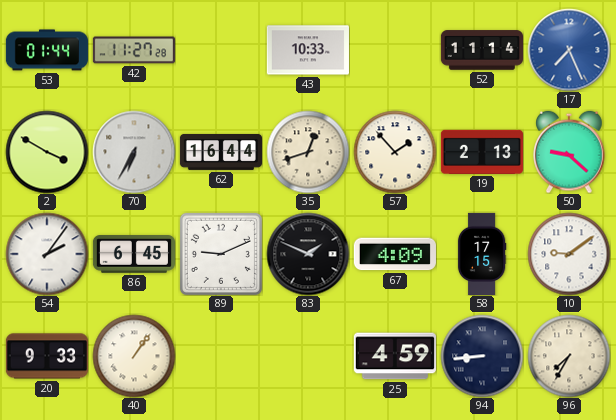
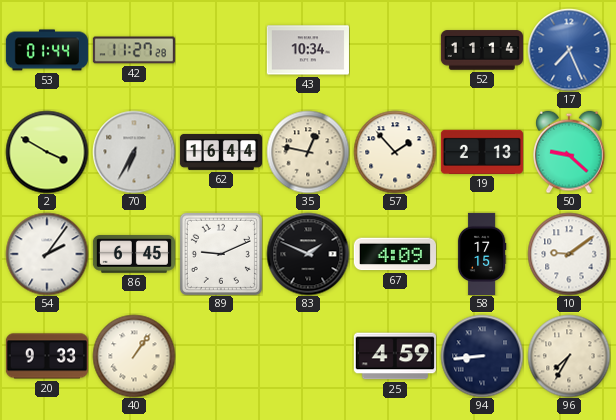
43: 10:33 -> 10:34 (308, 50)
35: 12:42 -> 12:47 (308, 152)
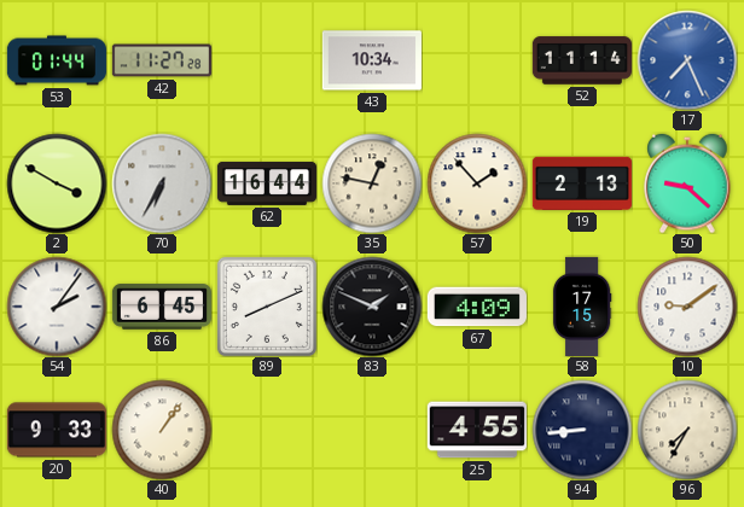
89: 9:11 -> 8:11 (267, 307)
25: 4:59 -> 4:55 (477, 430)
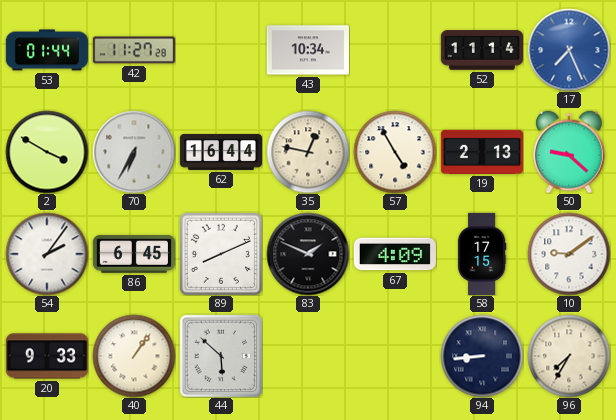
57: 1:53 -> 4:55 (395, 152)
44: none -> 5:52 (221, 356)
25: 4:55 -> none (477, 430)
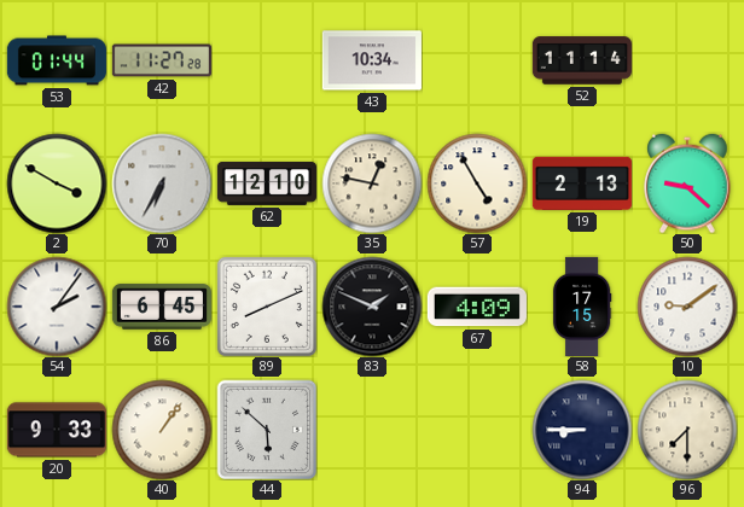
17: 7:26 -> none (569, 50)
62: 16:44 -> 12:10 (266, 183)
94: 8:44 -> 8:45 (582, 430)
96: 7:35 -> 7:30 (687, 430)
